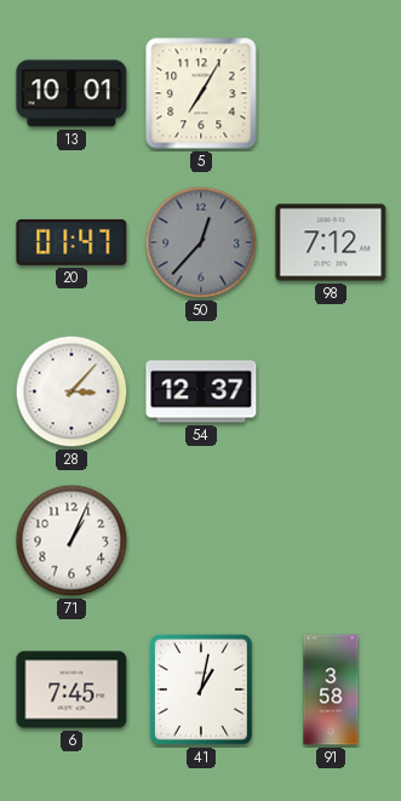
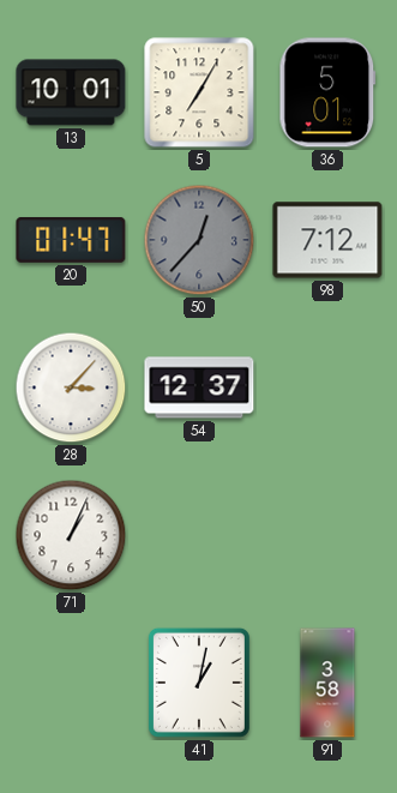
36: none -> 5:01 (327, 92)
6: 7:45 -> none (71, 690)
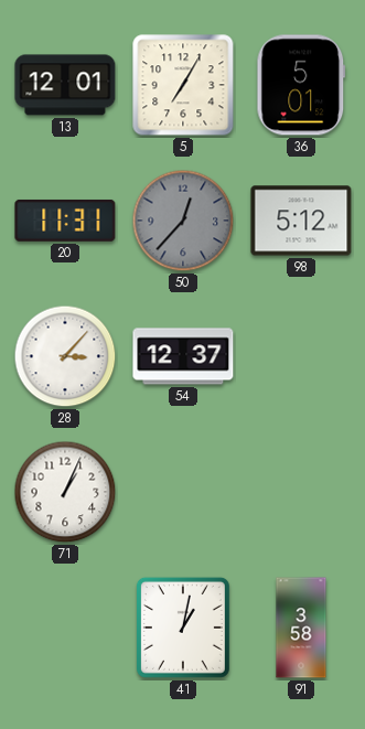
13: 10:01 -> 12:01 (65, 85)
20: 01:47 -> 11:31 (65, 221)
98: 7:12 -> 5:12 (301, 221)
